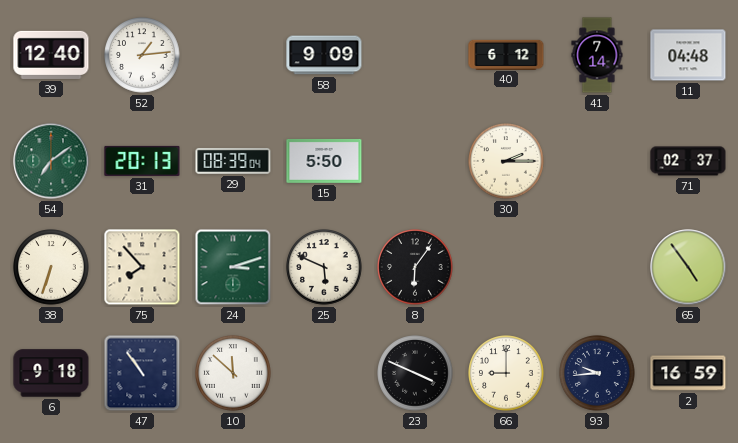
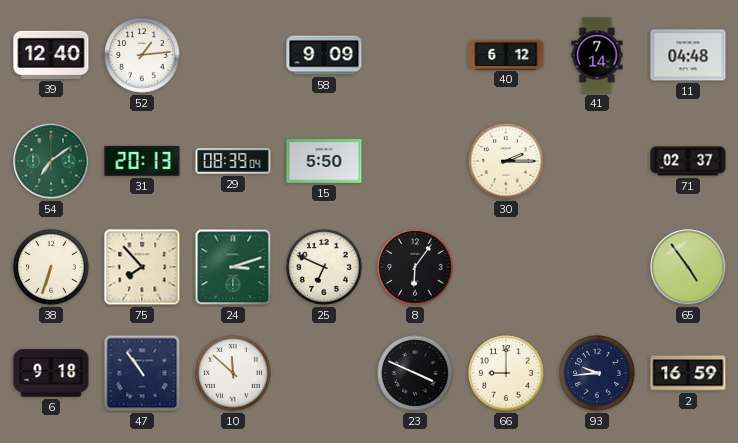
25: 5:49 -> 6:49 (324, 267)
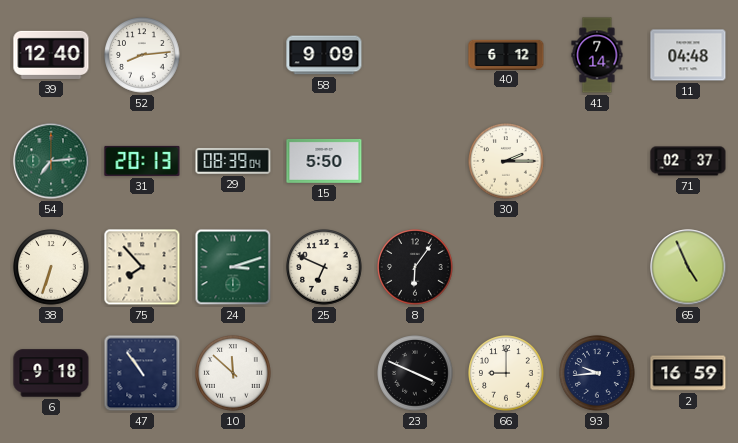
52: 1:14 -> 8:14 (142, 55)
54: 7:09 -> 7:14 (51, 161)
65: 4:54 -> 4:56 (688, 267)
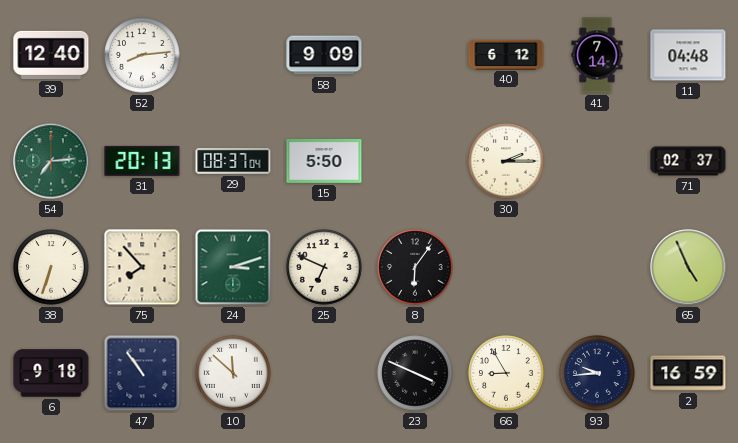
29: 08:39 -> 08:37 (233, 161)
66: 9:00 -> 8:55 (506, 373)
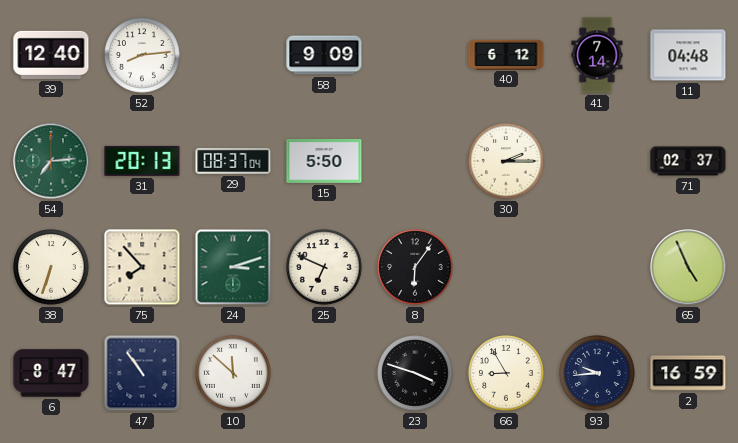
6: 9:18 -> 8:47 (51, 373)
23: 3:49 -> 3:48 (415, 373)
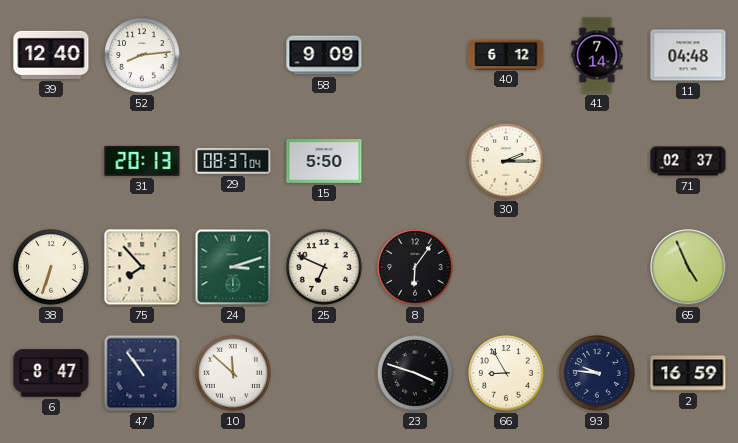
54: 7:14 -> none (51, 161)
93: 9:44 -> 9:46 (597, 373)
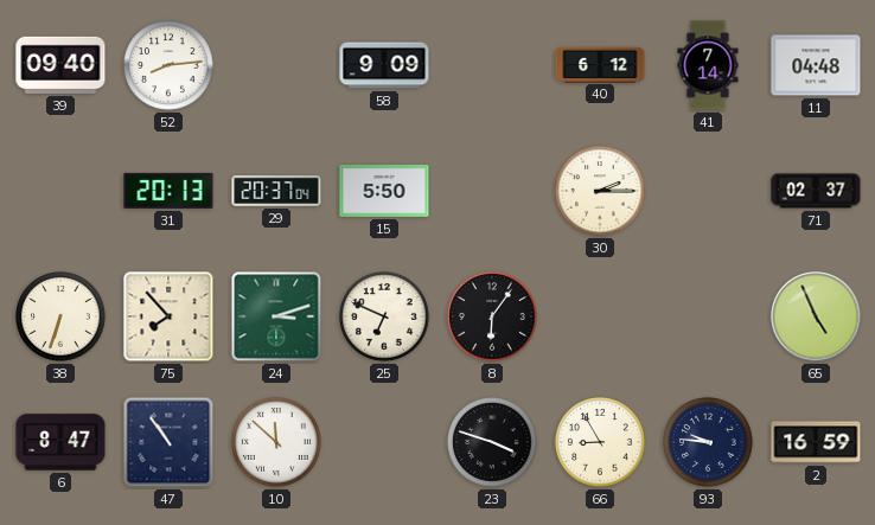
39: 12:40 -> 09:40 (60, 65)
29: 08:37 -> 20:37 (276, 191)
